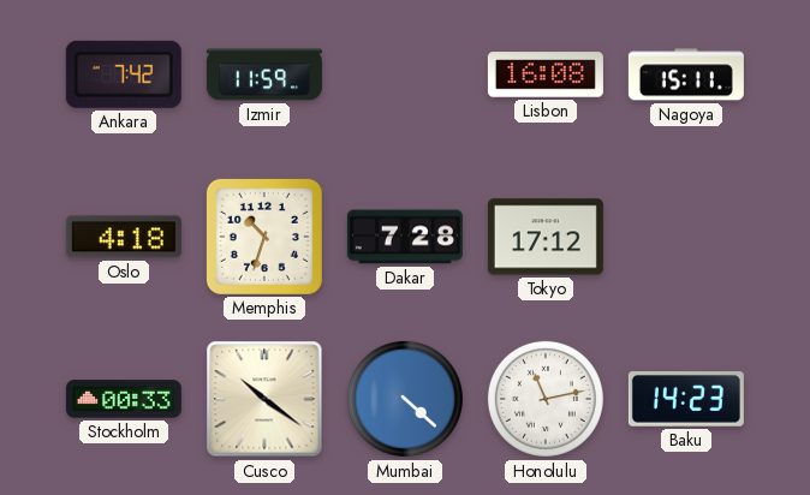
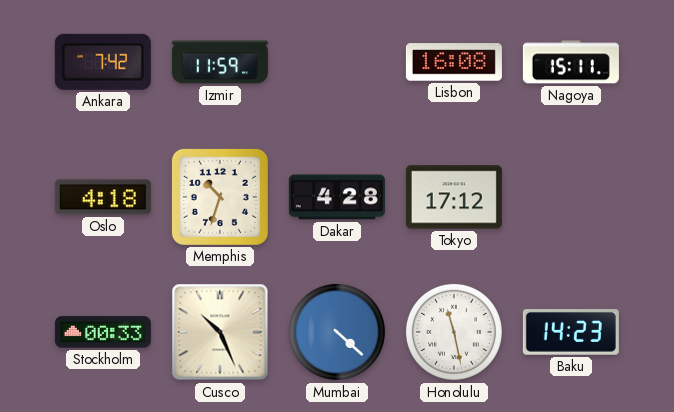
Dakar: 7:28 -> 4:28 (337, 197)
Cusco: 10:21 -> 10:26 (220, 332)
Honolulu: 11:13 -> 11:28 (454, 332)
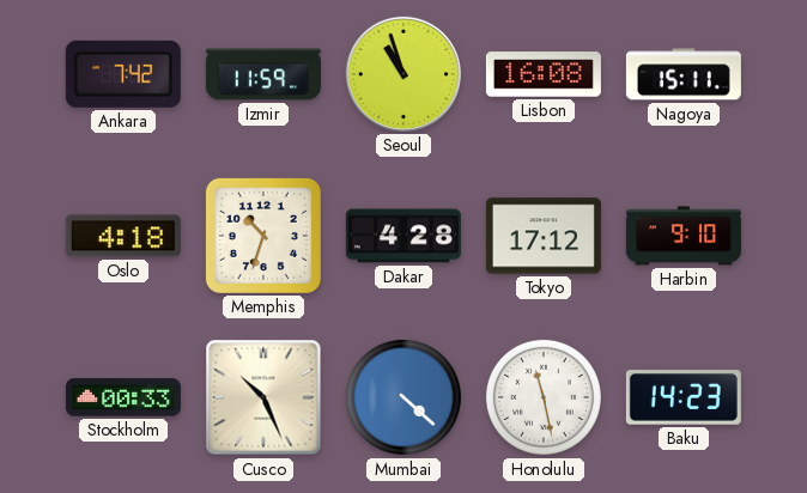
Seoul: none -> 10:57 (403, 74)
Harbin: none -> 9:10 (684, 236)
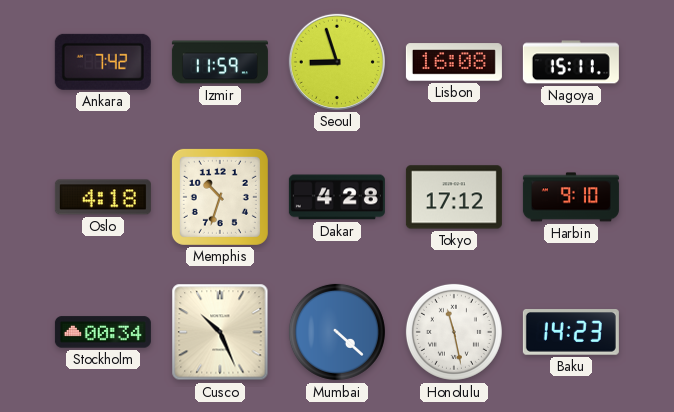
Seoul: 10:57 -> 8:57 (337, 62)
Stockholm: 00:33 -> 00:34 (103, 332)
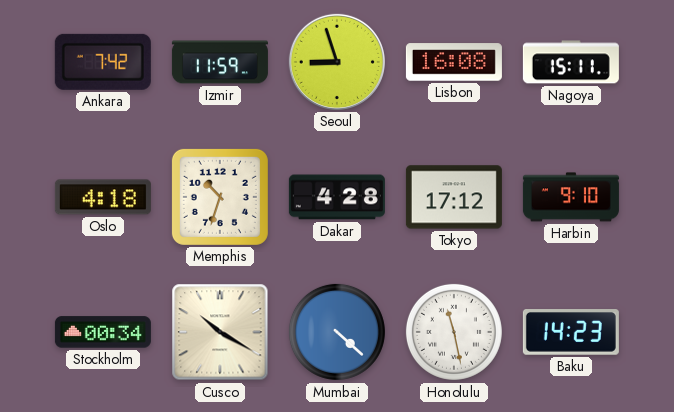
Cusco: 10:26 -> 10:20 (220, 332)
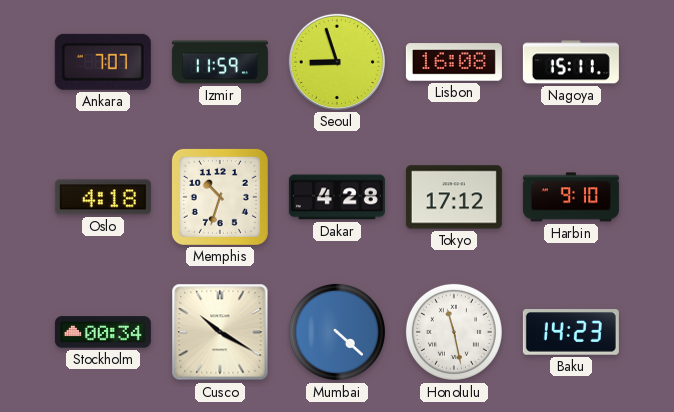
Ankara: 7:42 -> 7:07 (103, 62)
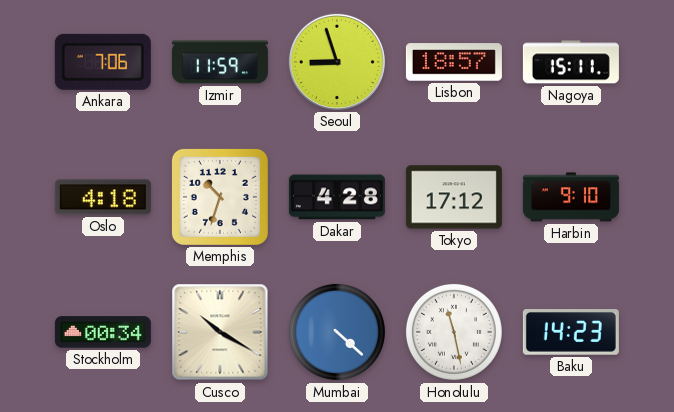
Ankara: 7:07 -> 7:06 (103, 62)
Lisbon: 16:08 -> 18:57 (454, 62)
